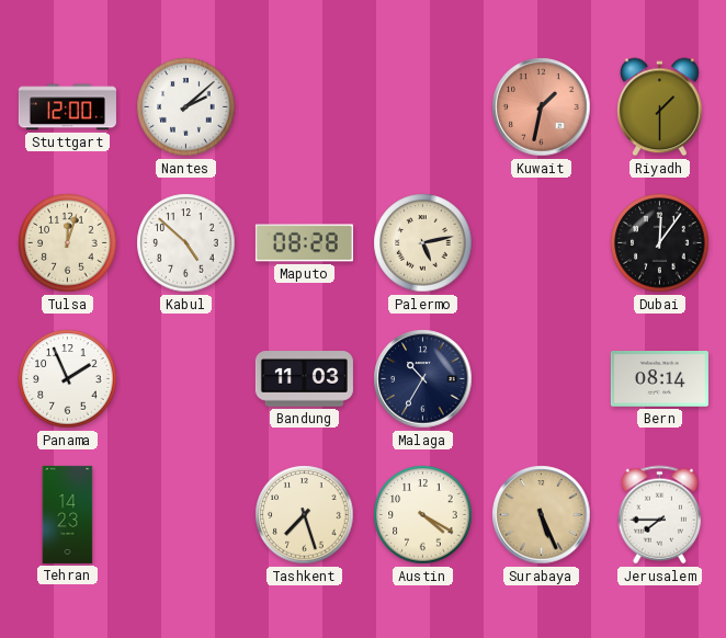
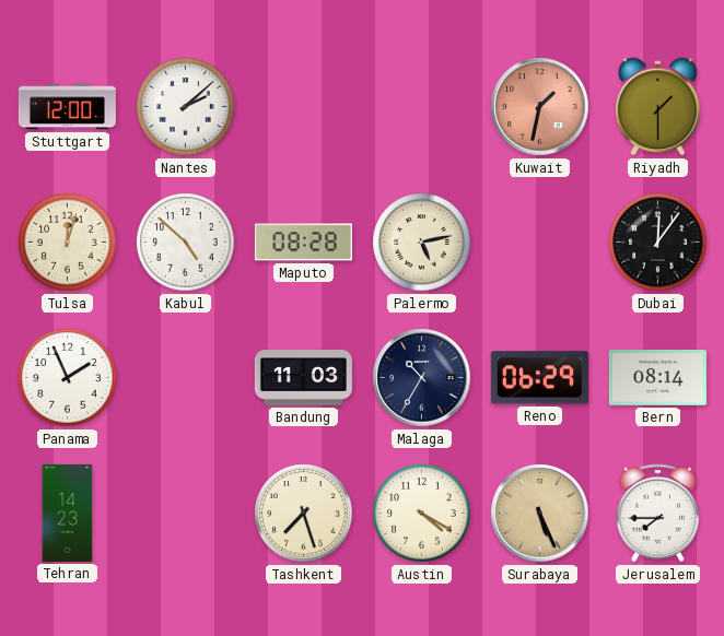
Reno: none -> 06:29 (539, 378)
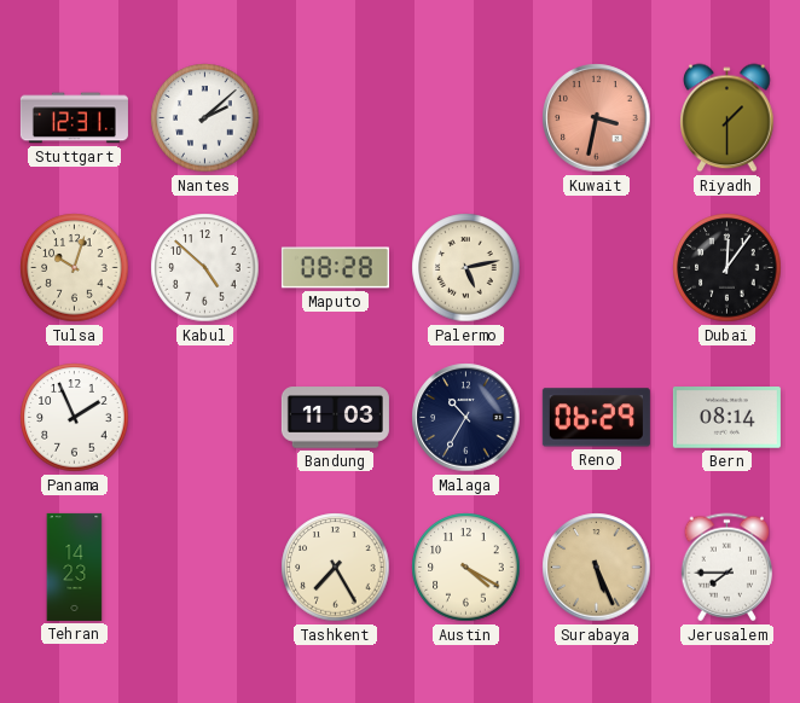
Stuttgart: 12:00 -> 12:31 (74, 118)
Kuwait: 1:32 -> 3:32 (597, 118)
Tulsa: 12:03 -> 10:03 (75, 268)
Tashkent: 7:27 -> 7:25 (336, 568)
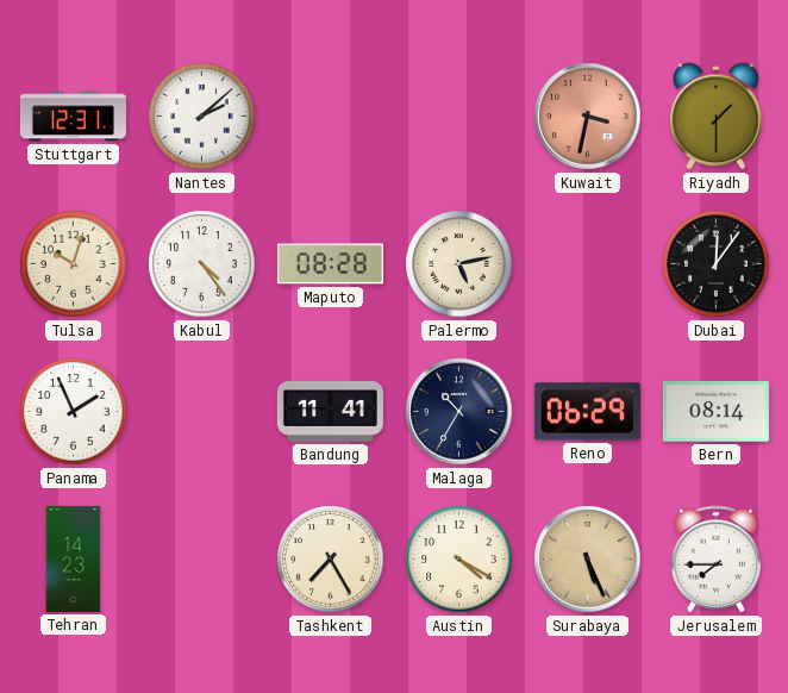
Kabul: 4:52 -> 4:24 (202, 264)
Bandung: 11:03 -> 11:41 (330, 412)
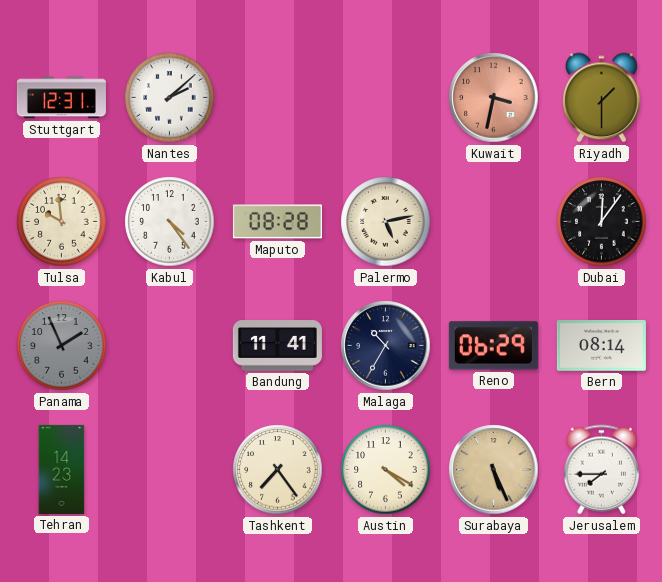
Tulsa: 10:03 -> 9:59 (62, 222)
Panama dial: white -> grey (62, 346)
Tashkent: 7:25 -> 7:24 (278, 470)
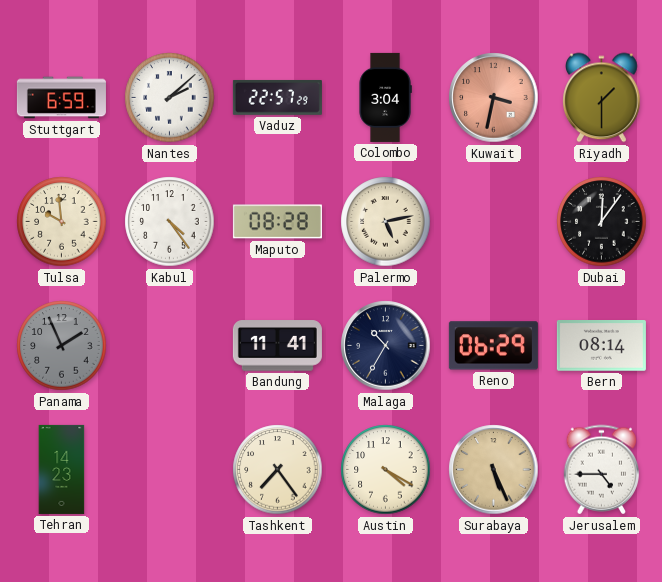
Stuttgart: 12:31 -> 6:59 (61, 98)
Vaduz: none -> 22:57 (277, 98)
Colombo: none -> 3:04 (385, 97)
Jerusalem: 7:45 -> 4:45 (602, 470)
